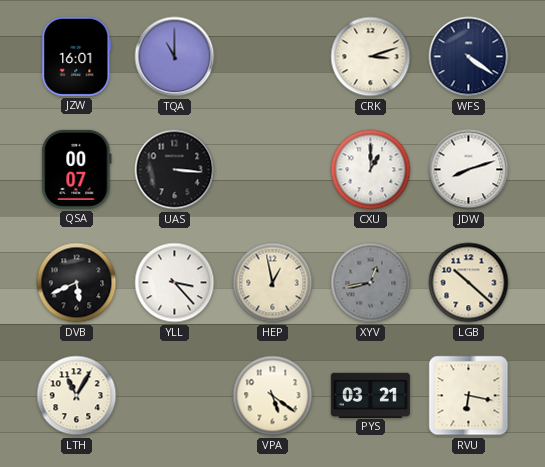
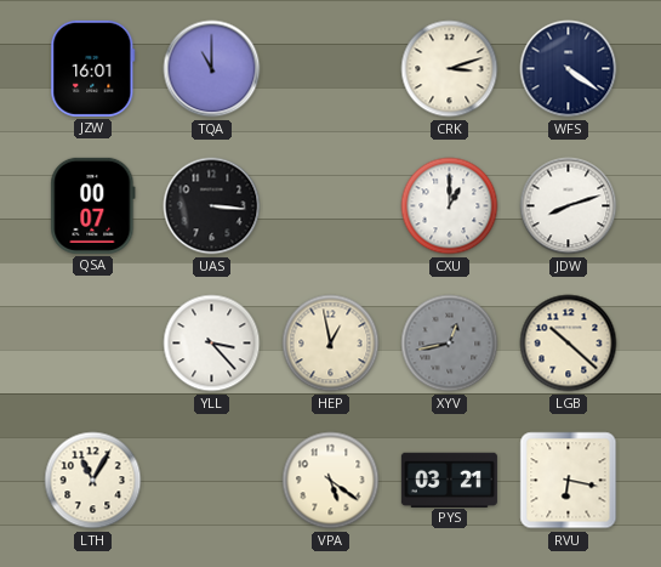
DVB: 5:41 -> none (77, 283)
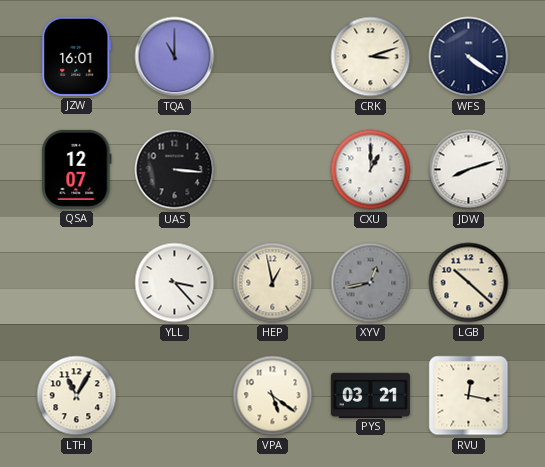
QSA: 00:07 -> 12:07 (77, 169)
RVU: 6:17 -> 12:17 (469, 396)
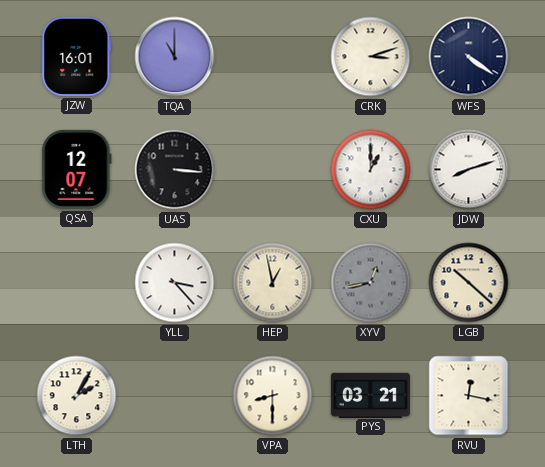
LTH: 11:05 -> 2:05 (77, 396)
VPA: 5:21 -> 8:30 (273, 396)
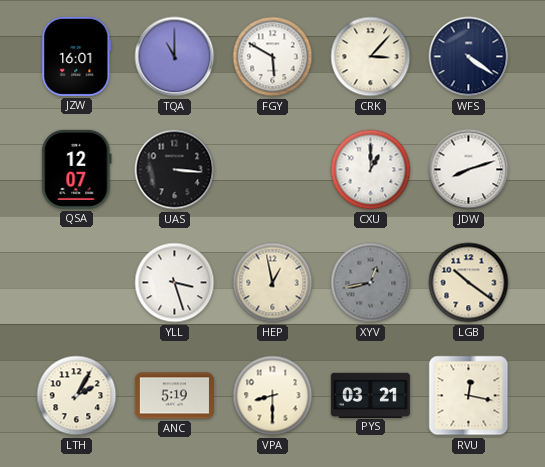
FGY: none -> 5:50 (273, 57)
CRK: 3:12 -> 3:07 (371, 57)
YLL: 3:23 -> 3:27 (175, 283)
LGB: 10:22 -> 10:21 (469, 283)
ANC: none -> 5:19 (174, 396)
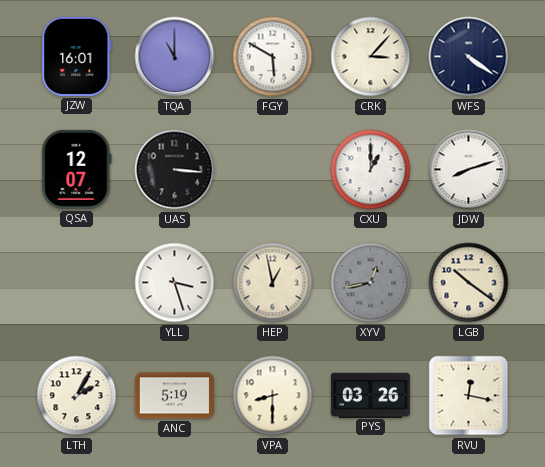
PYS: 03:21 -> 03:26 (370, 395)
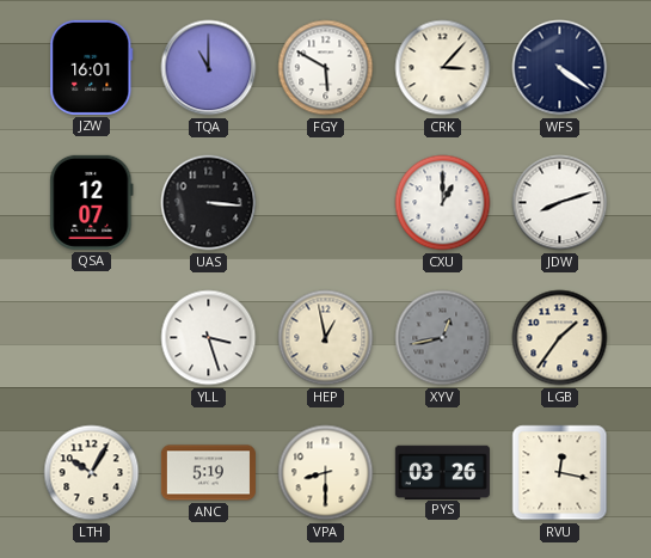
LGB: 10:21 -> 1:36 (560, 338)
LTH: 2:05 -> 10:05 (92, 473)
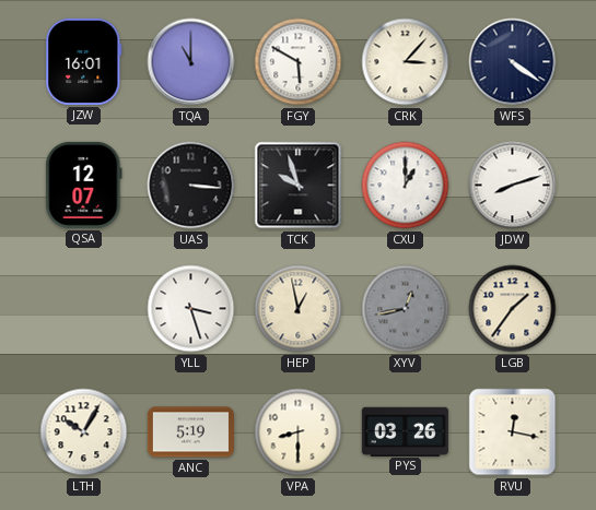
TCK: none -> 9:57 (299, 186)
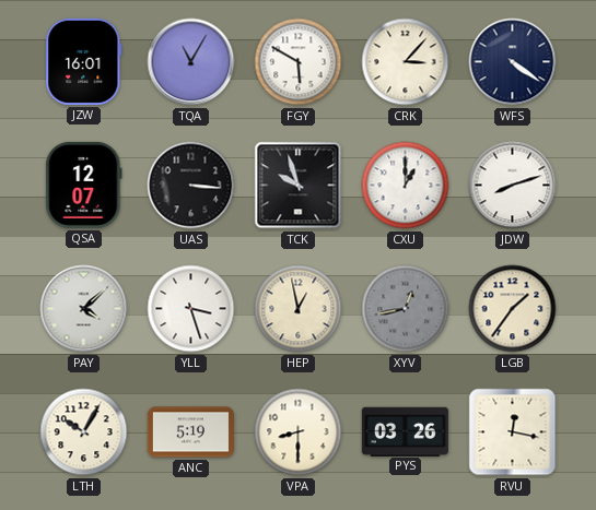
TQA: 11:00 -> 11:05 (191, 62)
PAY: none -> 4:08 (84, 309)
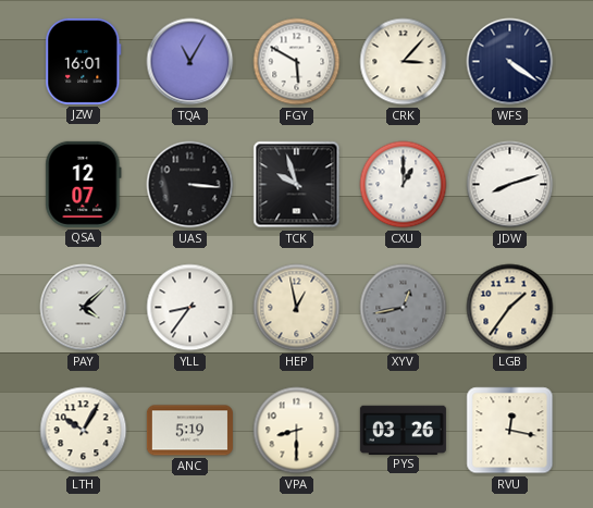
YLL: 3:27 -> 8:36 (190, 308)
